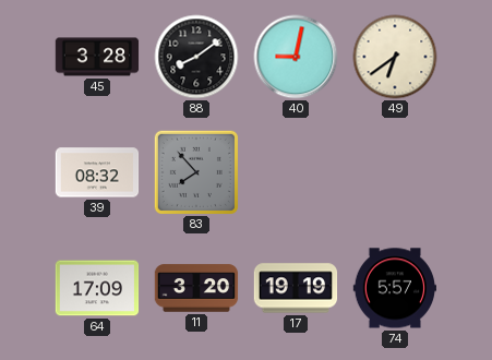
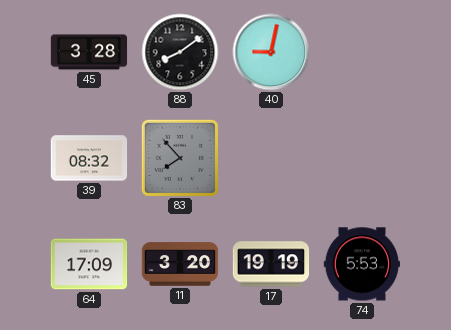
49: 6:39 -> none (395, 57)
74: 5:57 -> 5:53 (362, 264)
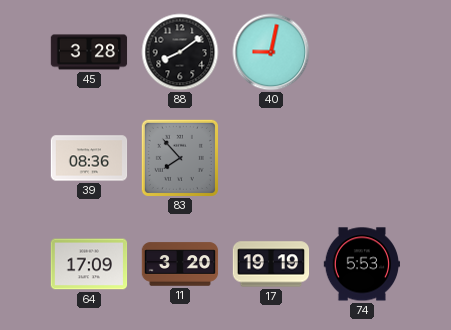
39: 08:32 -> 08:36 (89, 158)
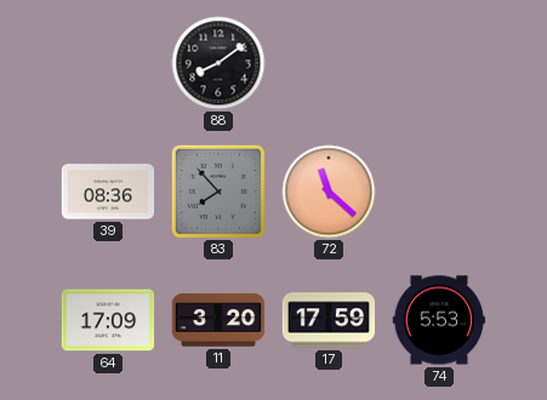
45: 3:28 -> none (89, 52)
40: 9:02 -> none (271, 52)
72: none -> 11:22 (329, 192)
17: 19:19 -> 17:59 (329, 320)
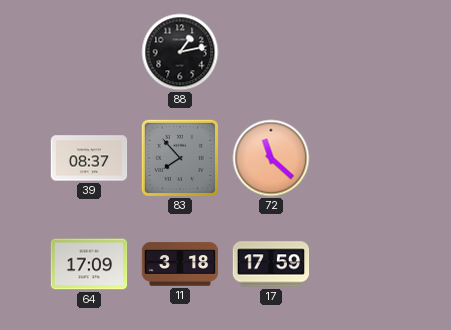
88: 8:09 -> 1:13 (180, 52)
39: 08:36 -> 08:37 (89, 158)
11: 3:20 -> 3:18 (180, 264)
74: 5:53 -> none (439, 320)
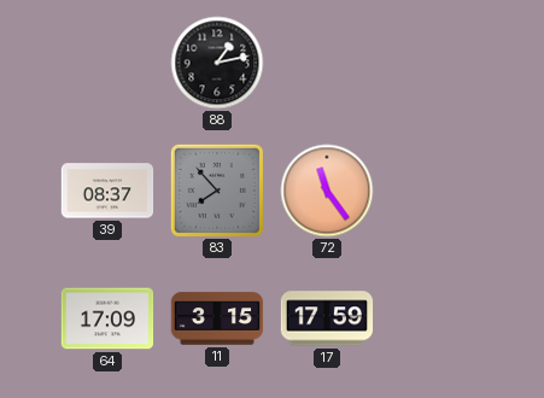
72: 11:22 -> 11:24 (327, 191)
11: 3:18 -> 3:15 (217, 318)
